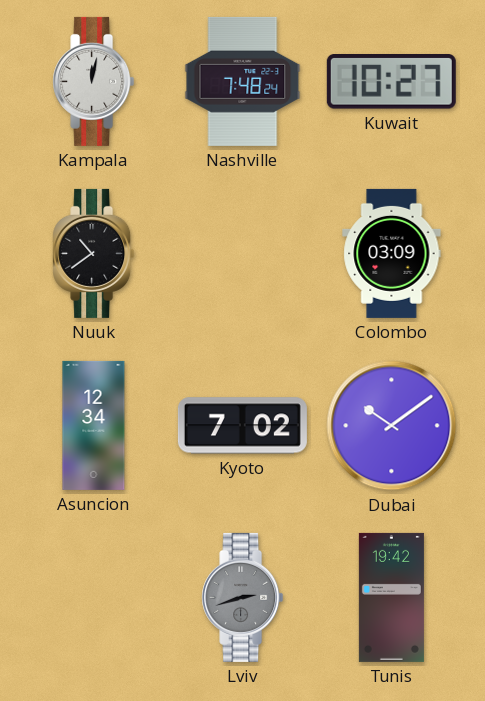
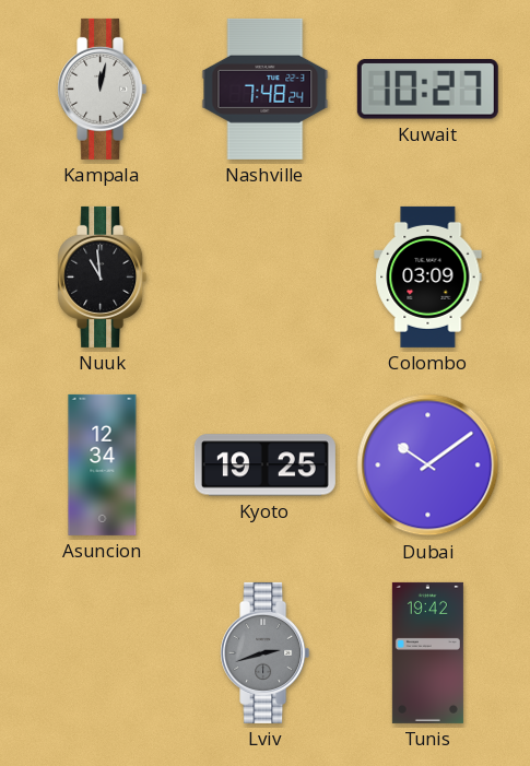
Nuuk: 10:39 -> 10:59 (103, 276)
Kyoto: 7:02 -> 19:25 (264, 466)
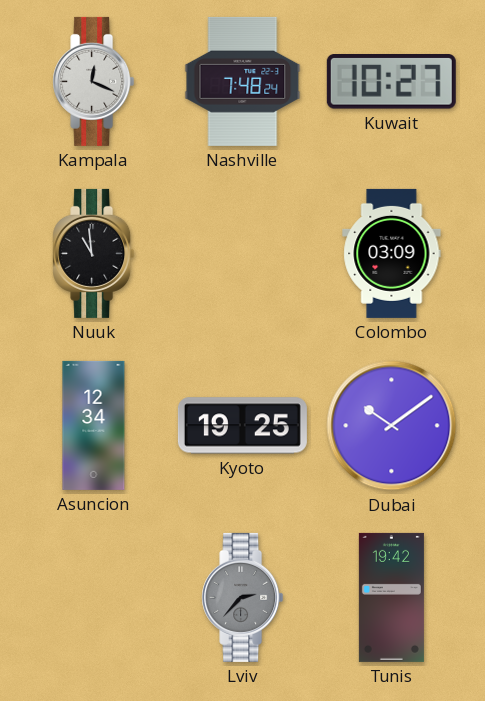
Kampala: 12:02 -> 12:19 (94, 81)
Lviv: 2:42 -> 2:37 (243, 597)
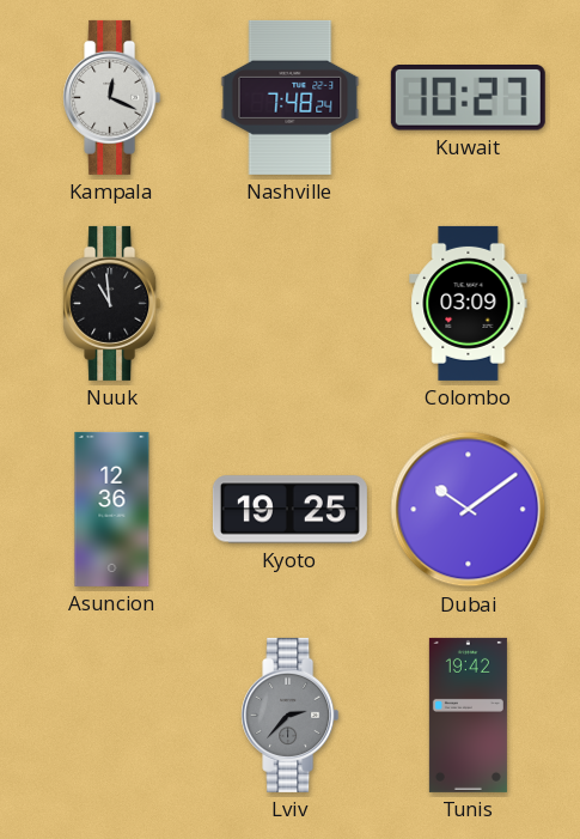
Asuncion: 12:34 -> 12:36 (112, 509)
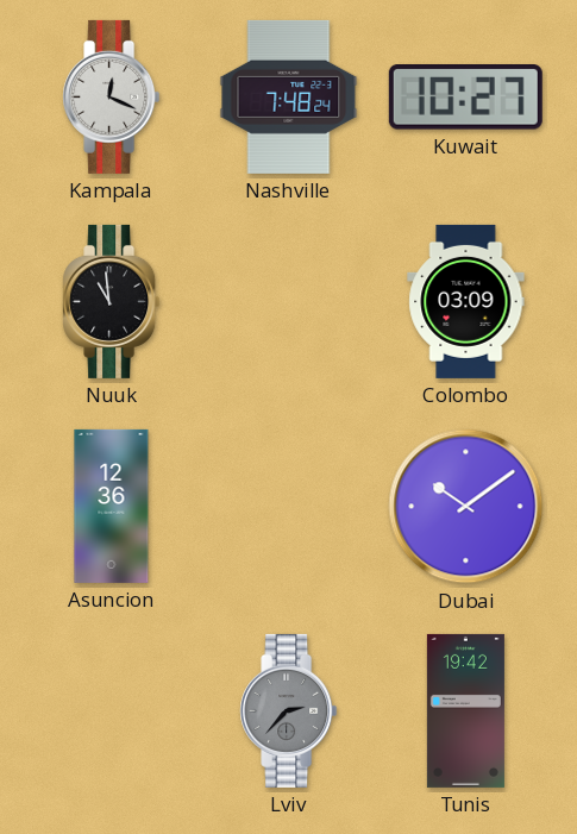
Kyoto: 19:25 -> none (289, 510)
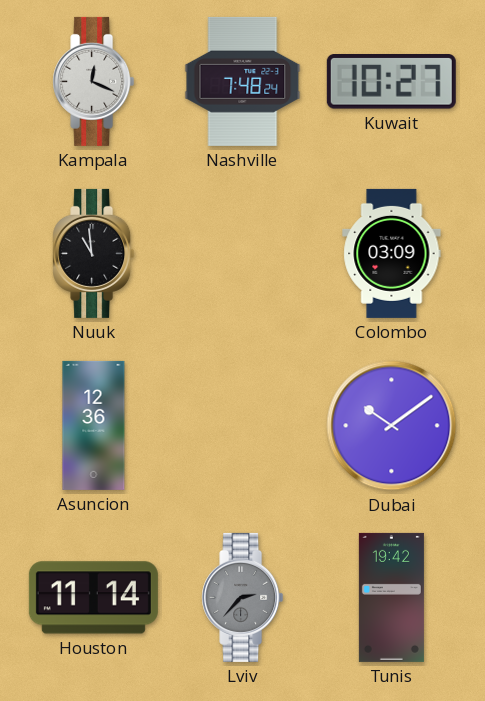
Houston: none -> 11:14 (93, 598)
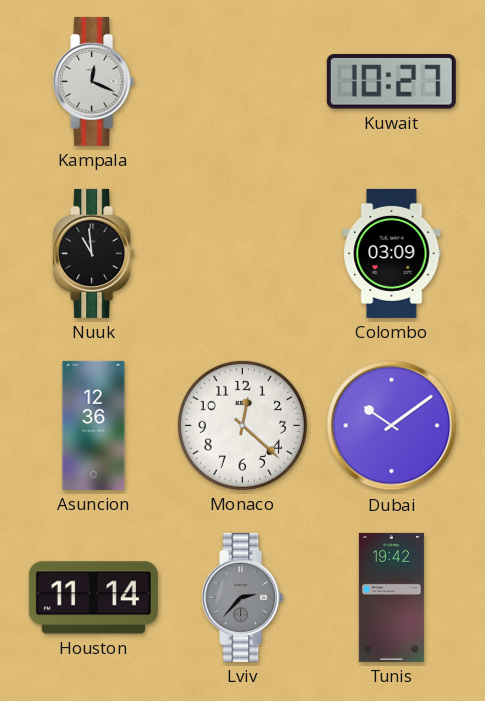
Nashville: 7:48 -> none (243, 81)
Monaco: none -> 12:22 (242, 425)
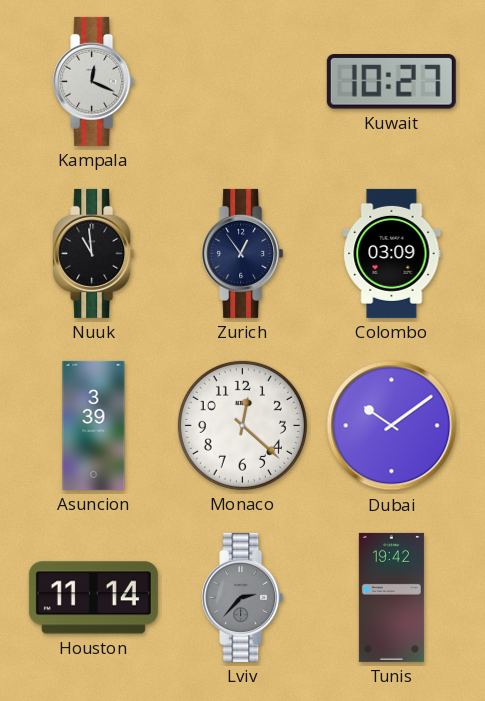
Zurich: none -> 12:54 (243, 253)
Asuncion: 12:36 -> 3:39 (94, 425)
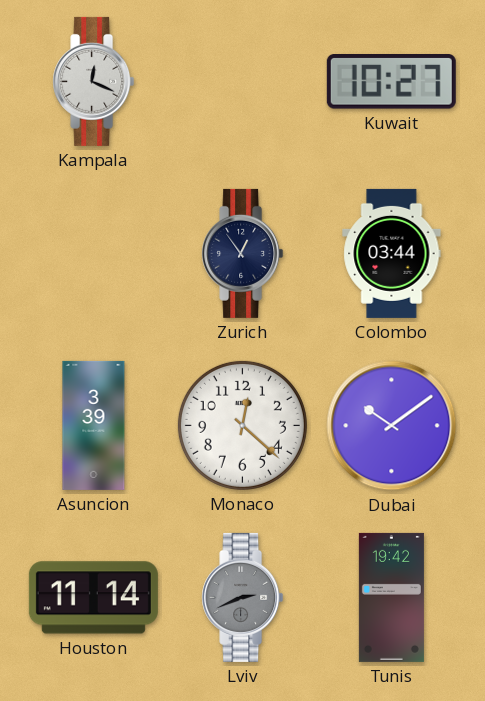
Nuuk: 10:59 -> none (94, 253)
Colombo: 03:09 -> 03:44 (392, 253)
Lviv: 2:37 -> 2:41 (243, 597)
